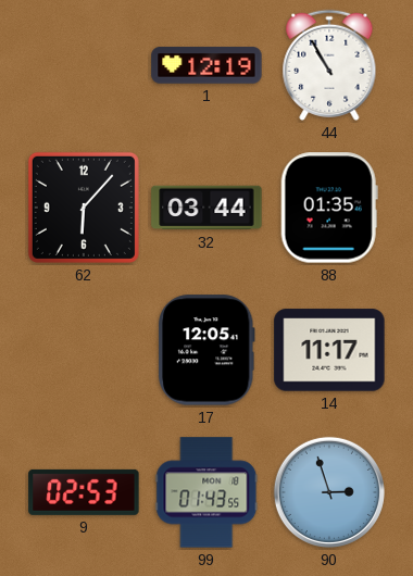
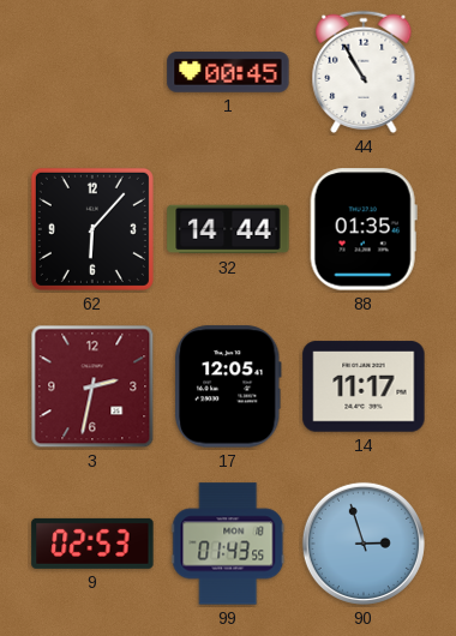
1: 12:19 -> 00:45 (228, 72)
32: 03:44 -> 14:44 (228, 229)
3: none -> 2:32 (92, 386)
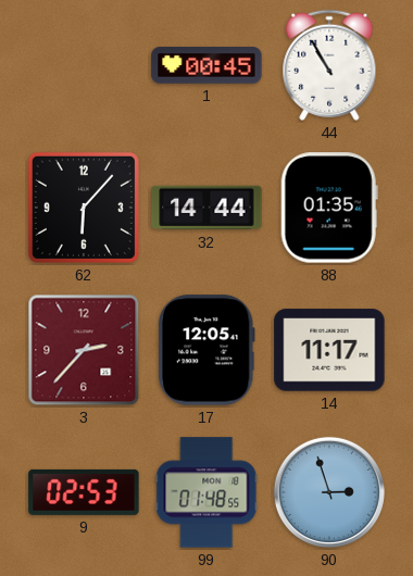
3: 2:32 -> 2:37 (84, 350)
99: 01:43 -> 01:48 (206, 492)
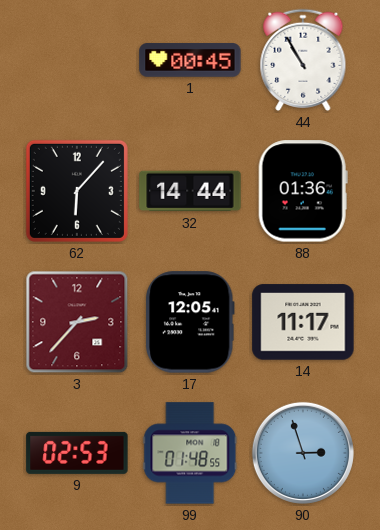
88: 01:35 -> 01:36 (303, 191)
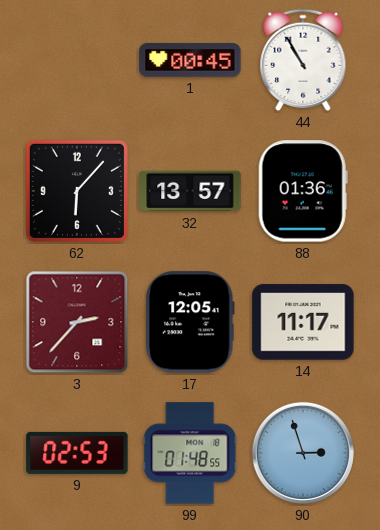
32: 14:44 -> 13:57 (190, 191)
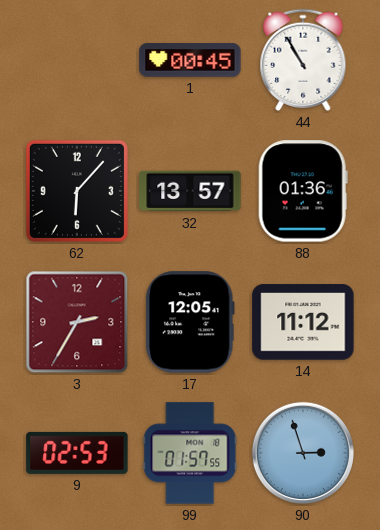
3: 2:37 -> 2:35 (77, 322)
14: 11:17 -> 11:12 (303, 322)
99: 01:48 -> 01:57 (190, 453)
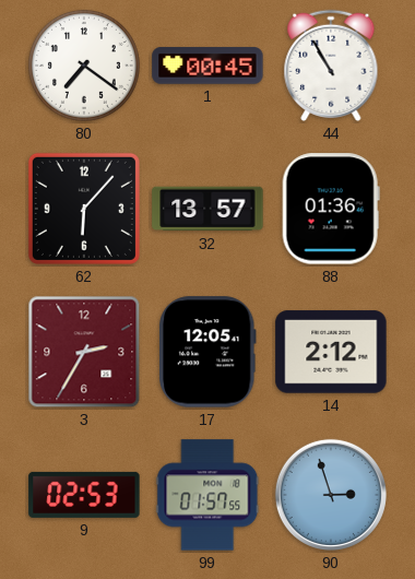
80: none -> 7:21 (84, 66)
14: 11:12 -> 2:12 (331, 352)
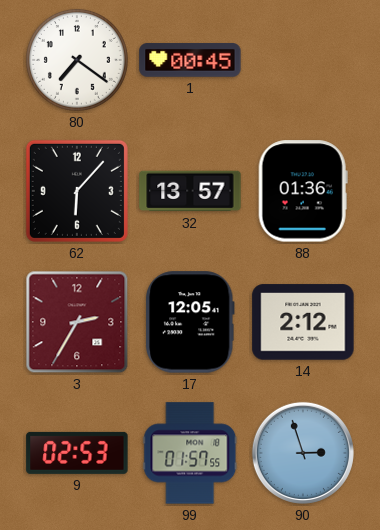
44: 10:55 -> none (331, 66)
